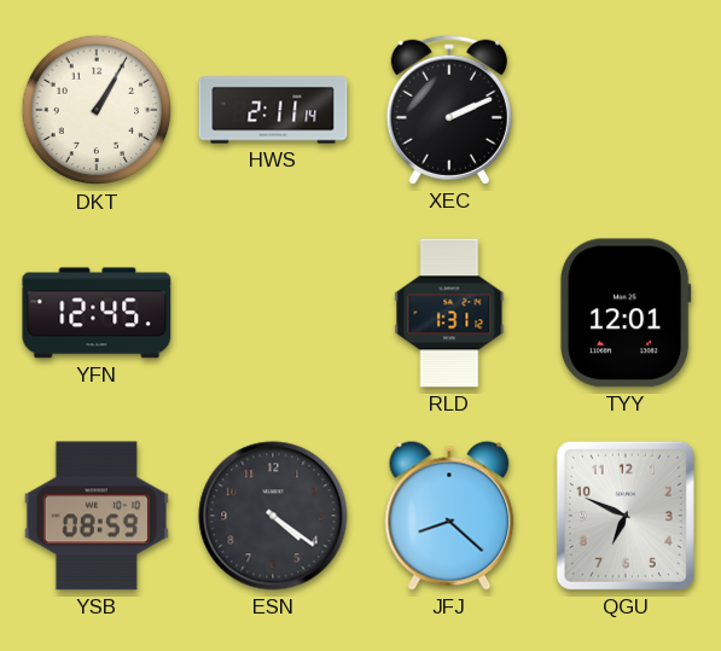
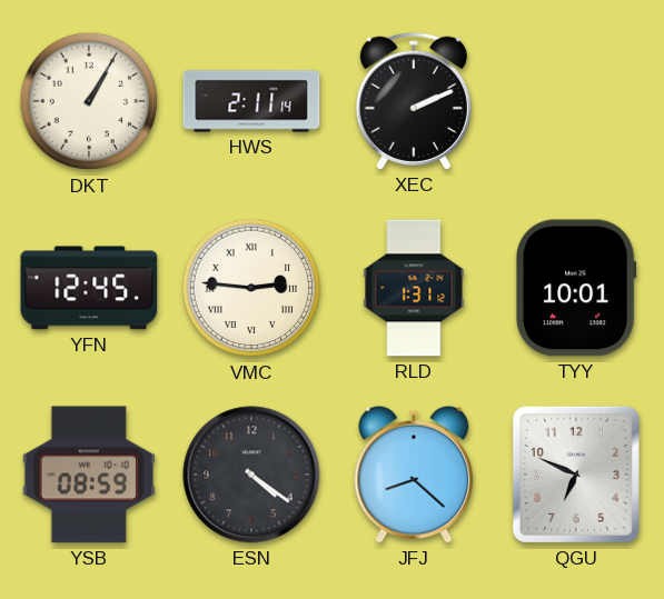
VMC: none -> 2:46 (251, 288)
TYY: 12:01 -> 10:01 (576, 288)
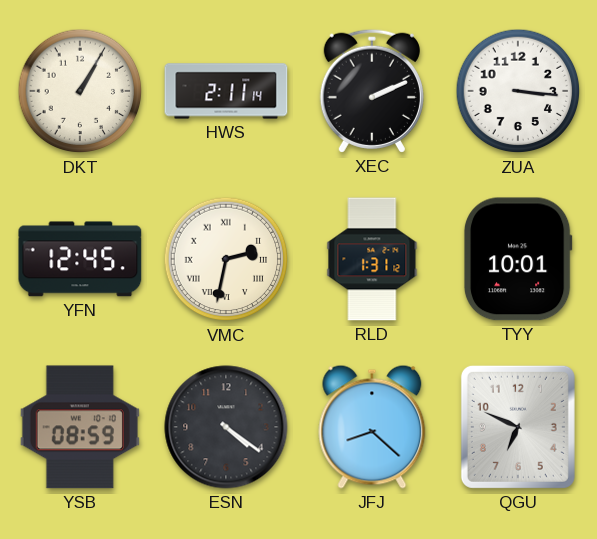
ZUA: none -> 3:16 (518, 91)
VMC: 2:46 -> 2:32 (226, 259)
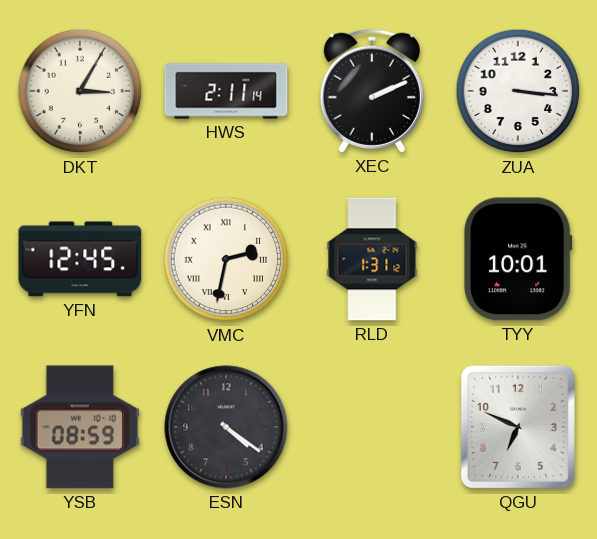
DKT: 1:05 -> 3:05 (80, 91)
JFJ: 8:22 -> none (372, 427)
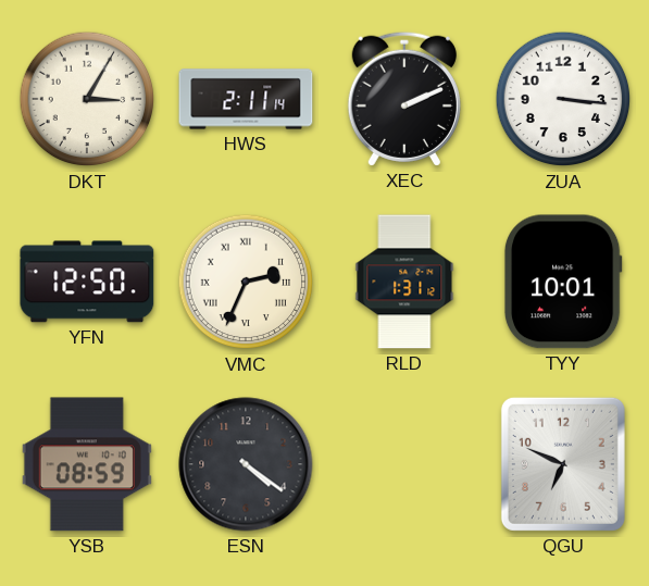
YFN: 12:45 -> 12:50 (87, 282)
VMC: 2:32 -> 2:34 (246, 282)
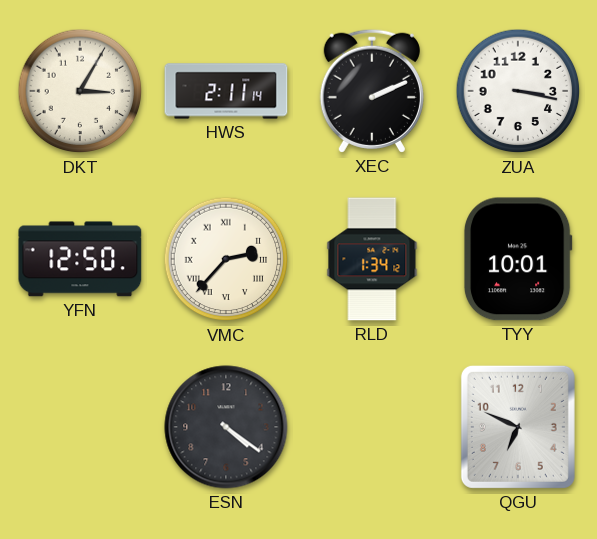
ZUA: 3:16 -> 3:17 (518, 91)
VMC: 2:34 -> 2:37 (226, 259)
RLD: 1:31 -> 1:34 (372, 259)
YSB: 08:59 -> none (87, 464)
